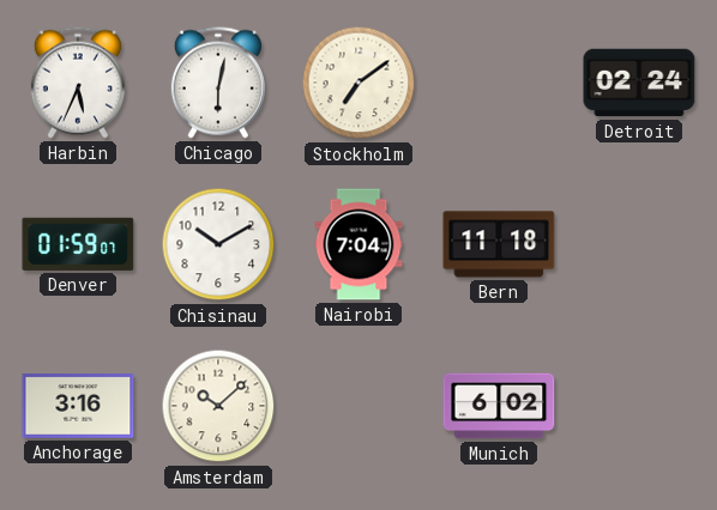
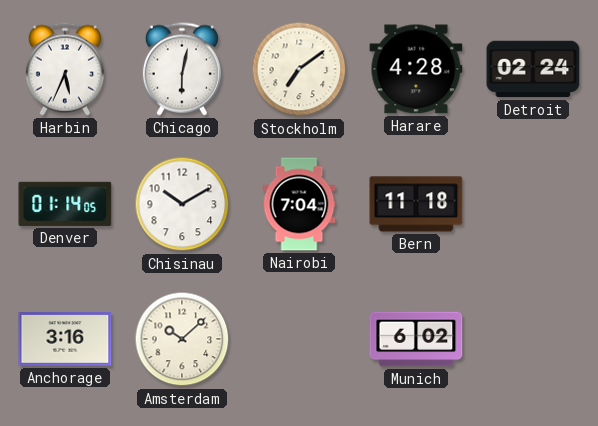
Harare: none -> 4:28 (416, 69)
Denver: 01:59 -> 01:14 (65, 204)
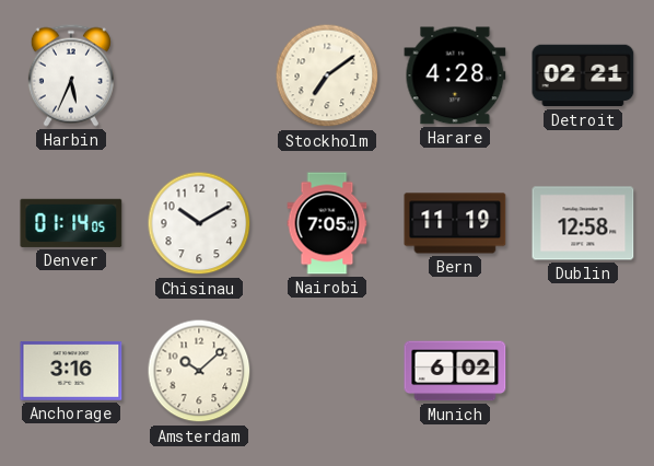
Chicago: 6:02 -> none (182, 69)
Detroit: 02:24 -> 02:21 (583, 75)
Nairobi: 7:04 -> 7:05 (327, 223)
Bern: 11:18 -> 11:19 (455, 223)
Dublin: none -> 12:58 (583, 223)
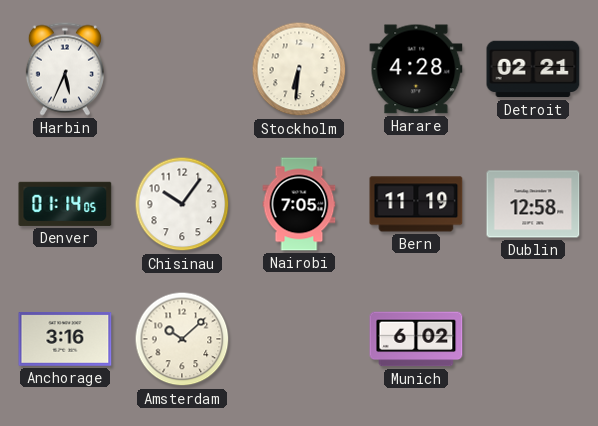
Stockholm: 7:09 -> 6:31 (299, 69)
Chisinau: 10:10 -> 10:06 (182, 204)
